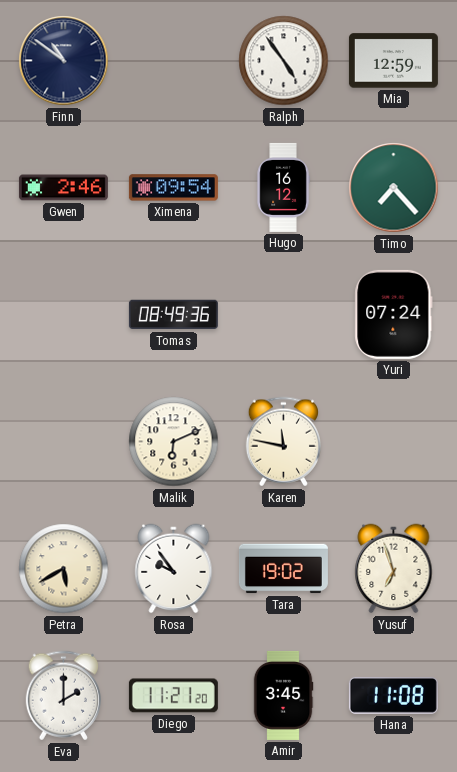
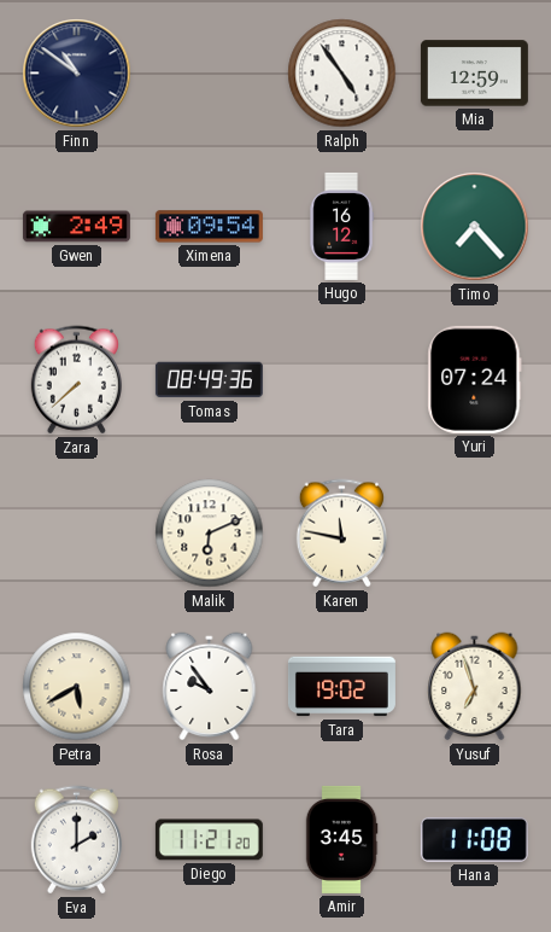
Gwen: 2:46 -> 2:49 (76, 227)
Zara: none -> 7:38 (76, 380)
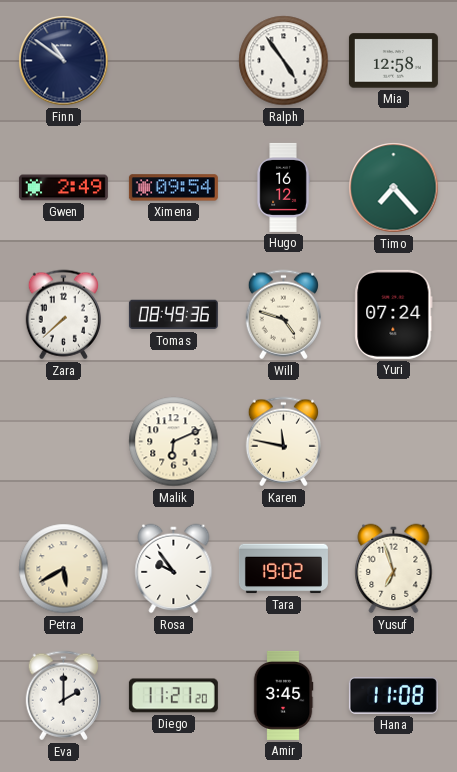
Mia: 12:59 -> 12:58 (393, 61)
Will: none -> 4:48 (283, 315)
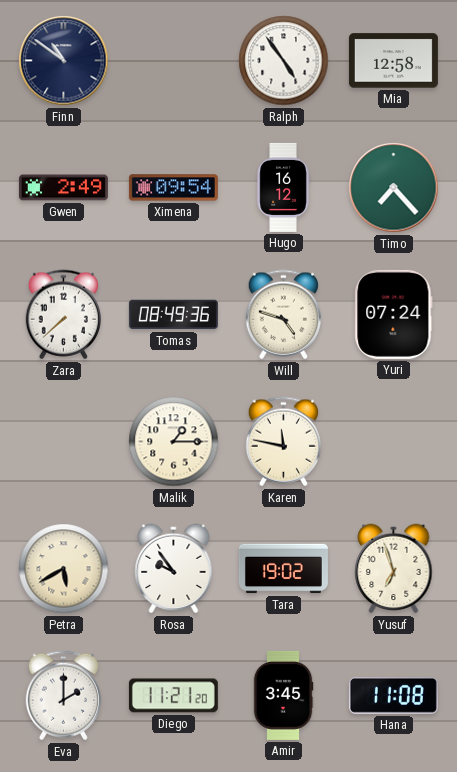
Malik: 6:11 -> 1:15 (174, 442)
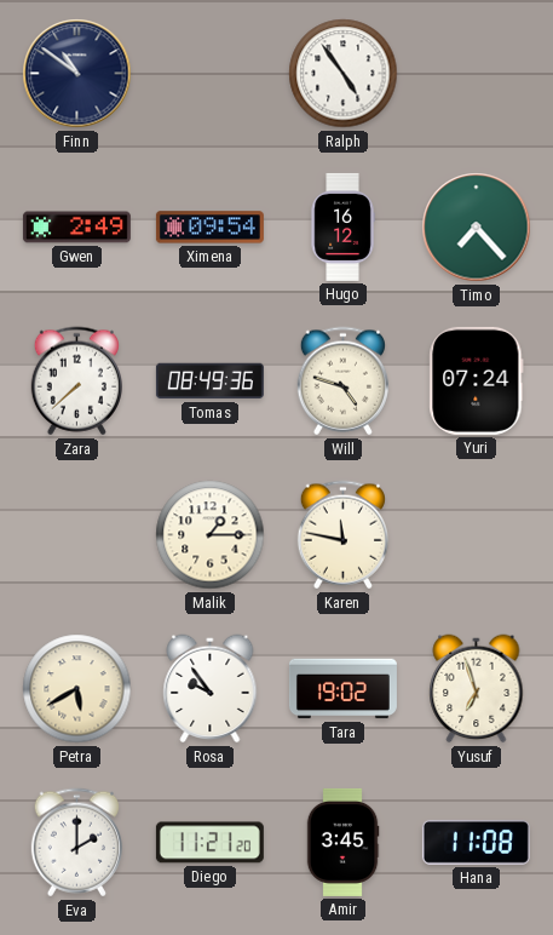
Mia: 12:58 -> none (393, 61)
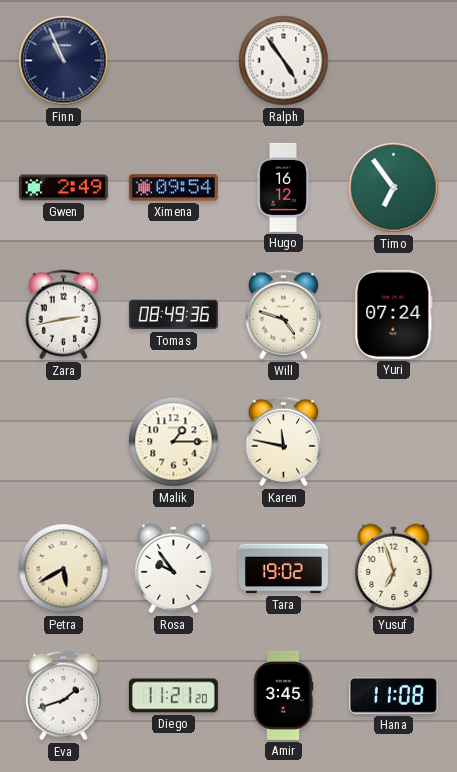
Finn: 10:51 -> 10:56 (64, 61)
Timo: 7:23 -> 6:54 (394, 188)
Zara: 7:38 -> 2:43 (63, 315)
Eva: 2:00 -> 1:42 (63, 696)
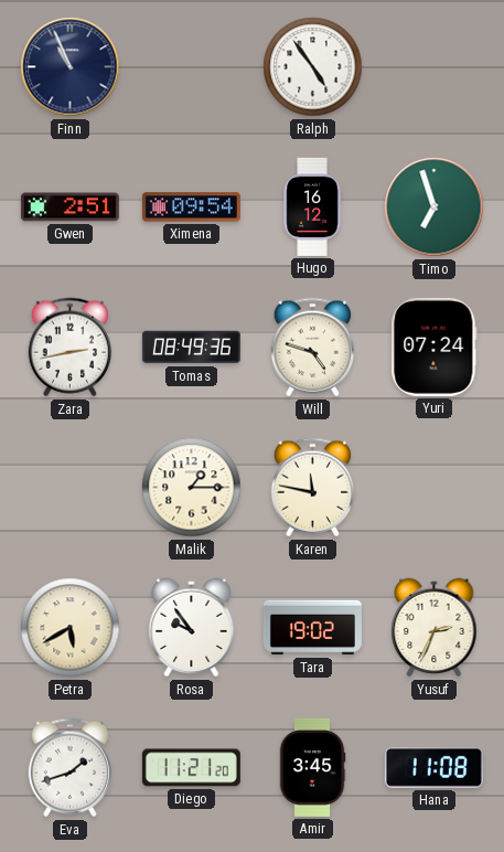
Gwen: 2:49 -> 2:51 (69, 207)
Timo: 6:54 -> 6:57 (435, 207)
Yusuf: 6:57 -> 2:34 (435, 628)
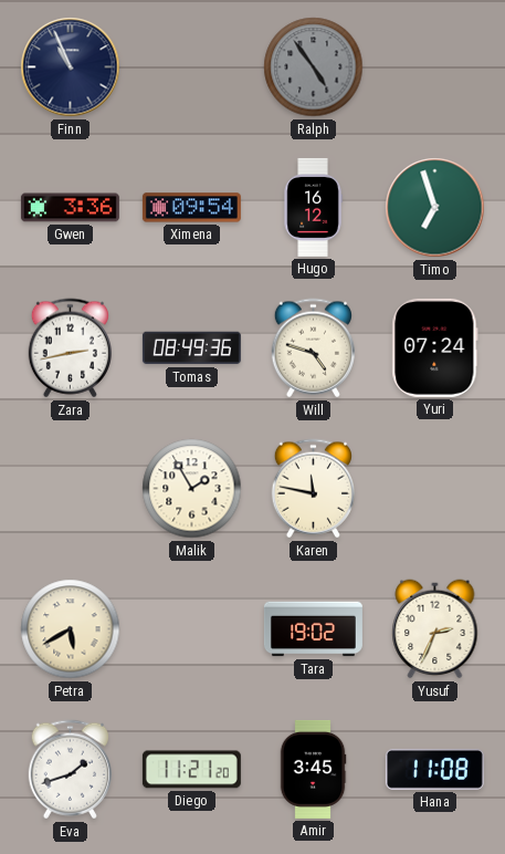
Ralph dial: white -> grey (314, 67)
Gwen: 2:51 -> 3:36 (70, 208)
Malik: 1:15 -> 1:55 (192, 489)
Rosa: 9:54 -> none (192, 628)
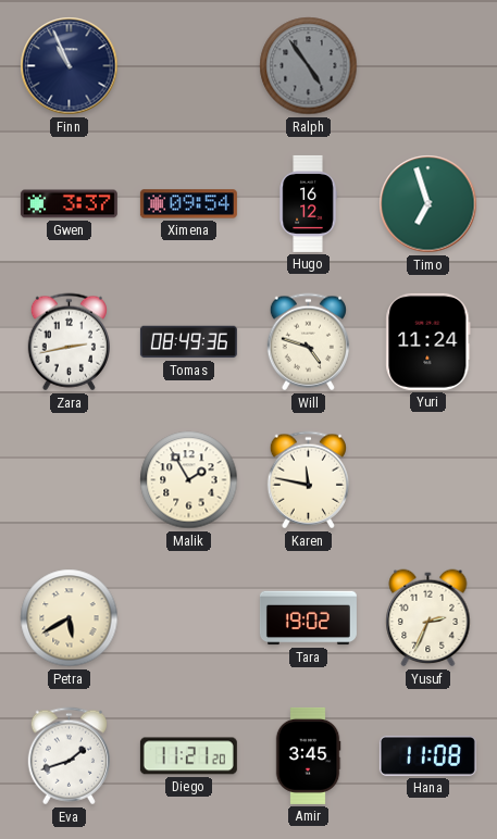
Gwen: 3:36 -> 3:37 (69, 204)
Yuri: 07:24 -> 11:24 (428, 341)
